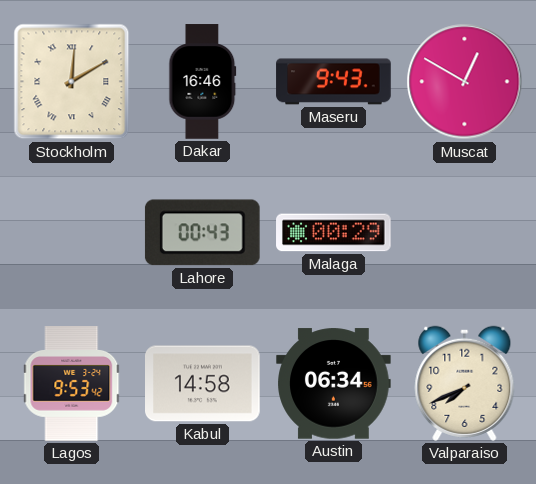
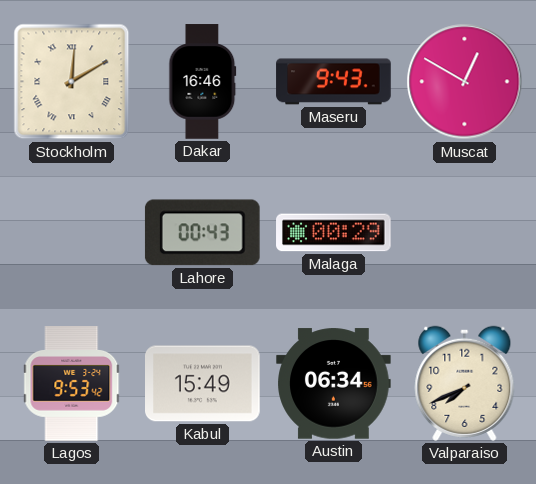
Kabul: 14:58 -> 15:49 (203, 384)
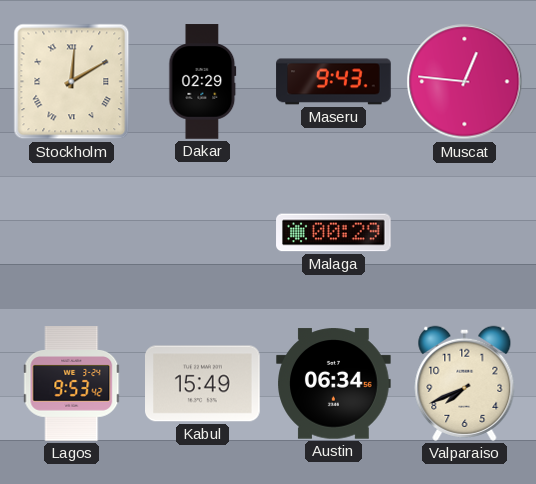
Dakar: 16:46 -> 02:29 (203, 82)
Muscat: 12:50 -> 12:46 (465, 82)
Lahore: 00:43 -> none (202, 233)
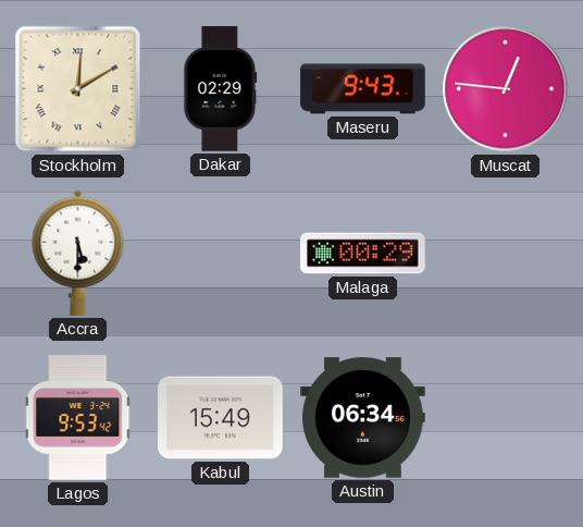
Accra: none -> 5:30 (78, 253)
Valparaiso: 7:41 -> none (465, 383)
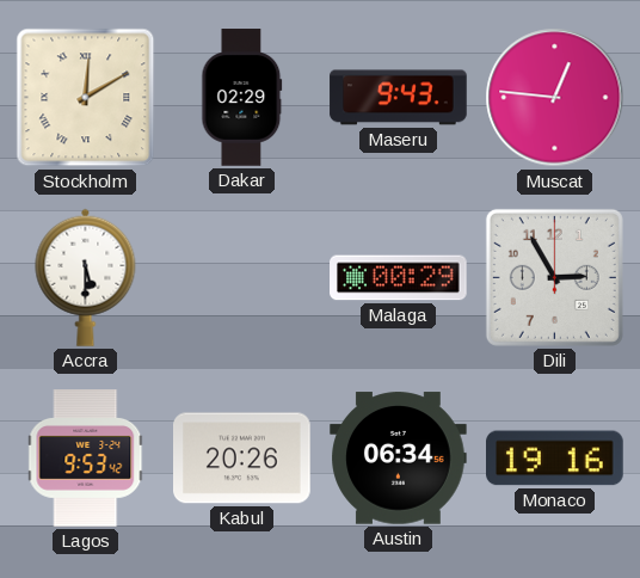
Dili: none -> 2:55 (554, 277)
Kabul: 15:49 -> 20:26 (242, 459)
Monaco: none -> 19:16 (555, 459)
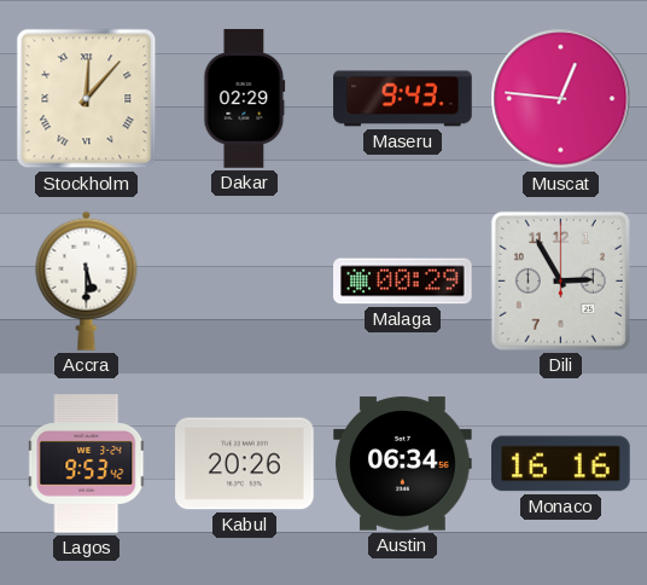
Stockholm: 12:10 -> 12:07 (87, 99)
Monaco: 19:16 -> 16:16 (561, 464)
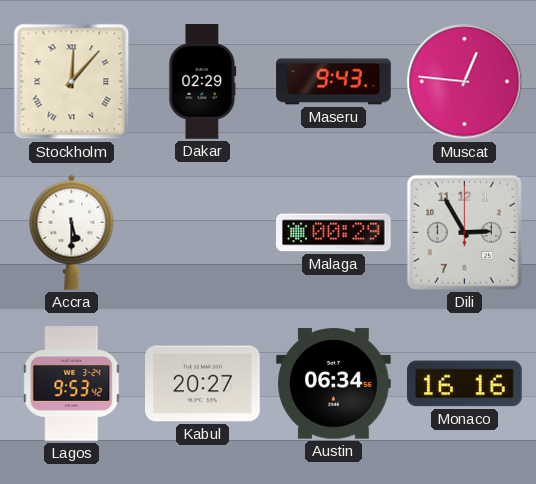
Kabul: 20:26 -> 20:27 (203, 384)
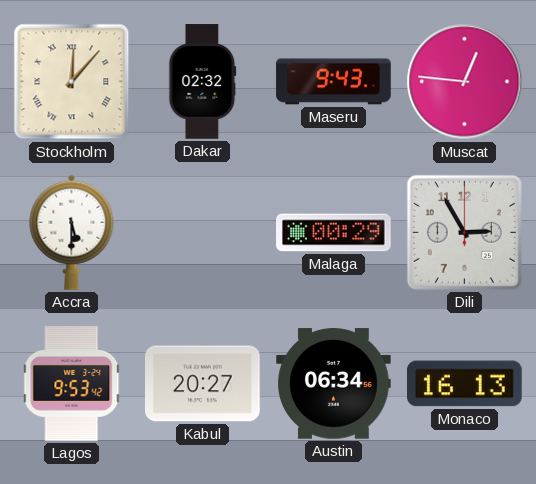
Dakar: 02:29 -> 02:32 (203, 82)
Monaco: 16:16 -> 16:13 (465, 384)
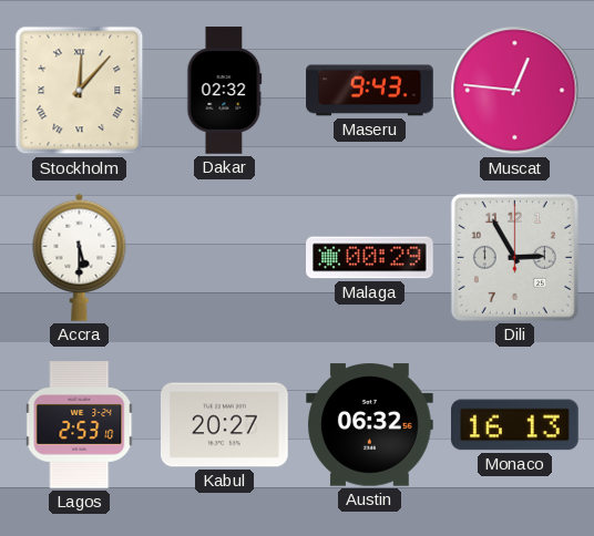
Lagos: 9:53 -> 2:53 (80, 425)
Austin: 06:34 -> 06:32 (370, 425)
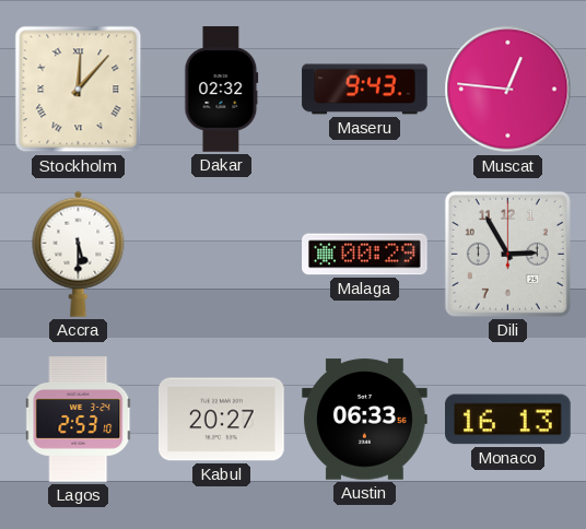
Austin: 06:32 -> 06:33 (365, 420)
